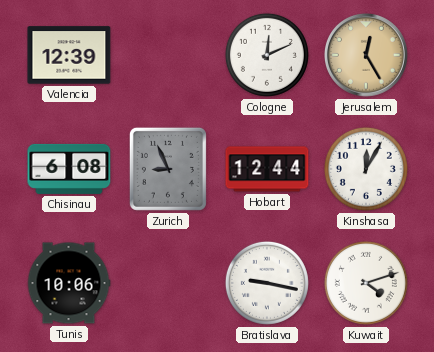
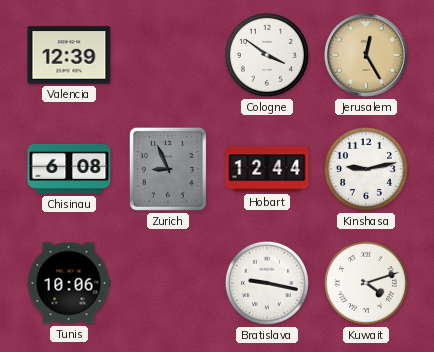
Cologne: 12:11 -> 3:51 (267, 55)
Kinshasa: 12:05 -> 9:13 (366, 169)
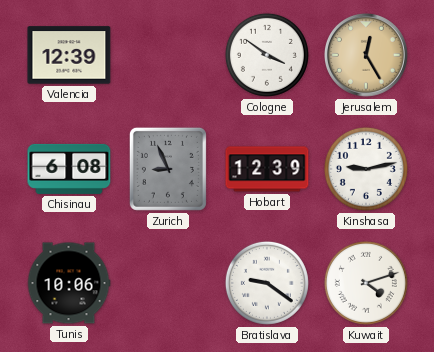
Hobart: 12:44 -> 12:39 (267, 169)
Bratislava: 9:17 -> 9:21 (267, 283)
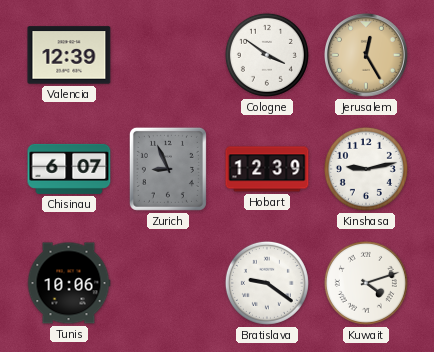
Chisinau: 6:08 -> 6:07 (69, 169)
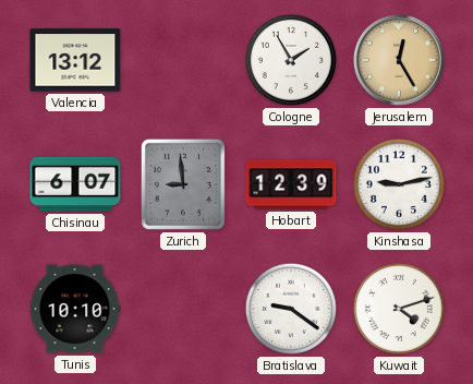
Valencia: 12:39 -> 13:12 (75, 60)
Cologne: 3:51 -> 1:55 (291, 60)
Zurich: 8:56 -> 8:59 (183, 184)
Tunis: 10:06 -> 10:10 (75, 309)
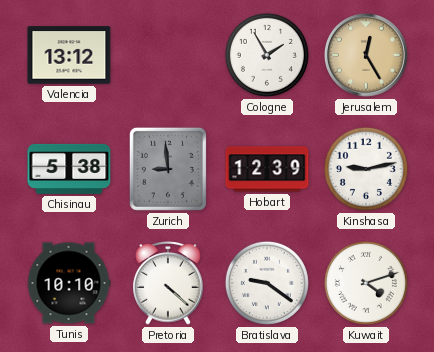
Chisinau: 6:07 -> 5:38 (69, 169)
Pretoria: none -> 4:22 (168, 283)
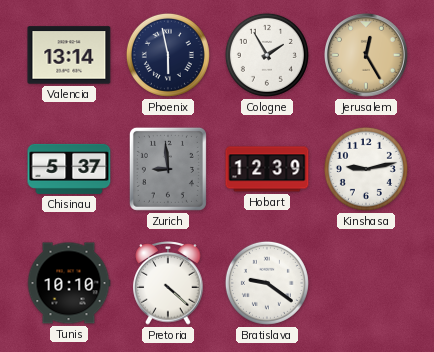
Valencia: 13:12 -> 13:14 (69, 55)
Phoenix: none -> 5:58 (168, 55)
Chisinau: 5:38 -> 5:37 (69, 169)
Kuwait: 4:12 -> none (366, 283)
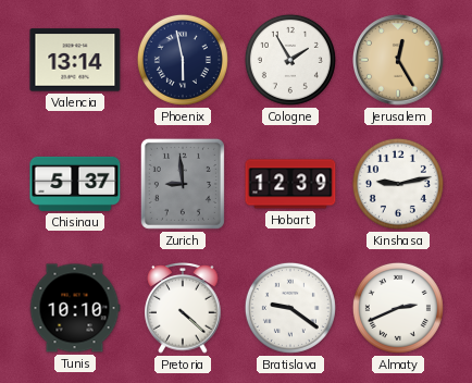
Almaty: none -> 2:41 (398, 308)
